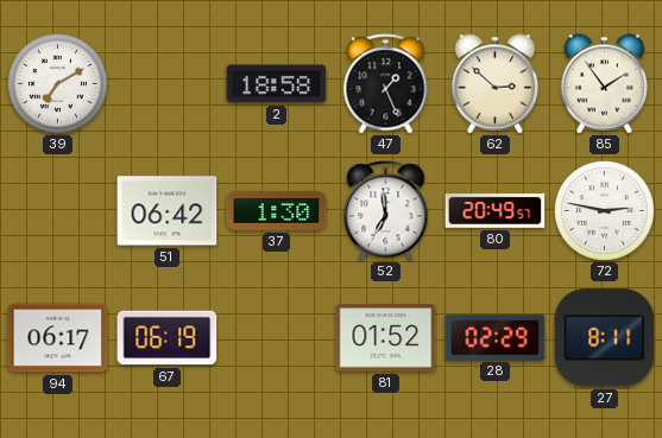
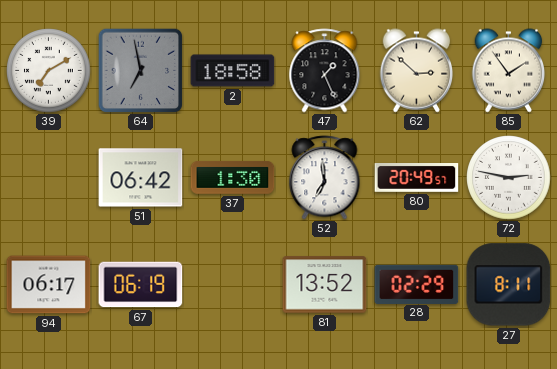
64: none -> 6:58 (140, 70)
81: 01:52 -> 13:52 (325, 285)
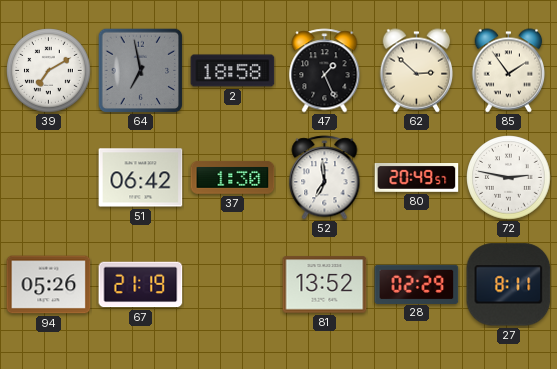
94: 06:17 -> 05:26 (49, 285)
67: 06:19 -> 21:19 (141, 285)
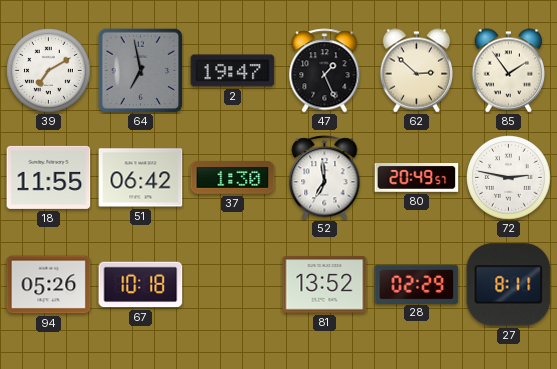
2: 18:58 -> 19:47 (233, 71)
18: none -> 11:55 (49, 177)
67: 21:19 -> 10:18 (141, 285)
